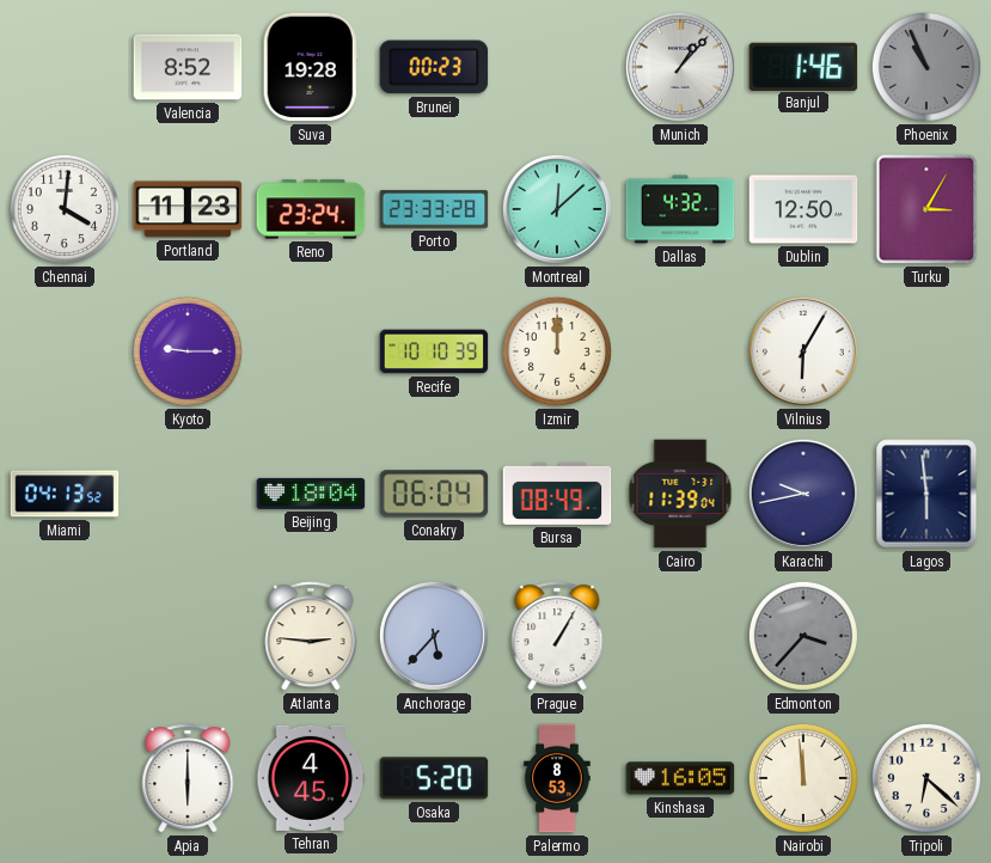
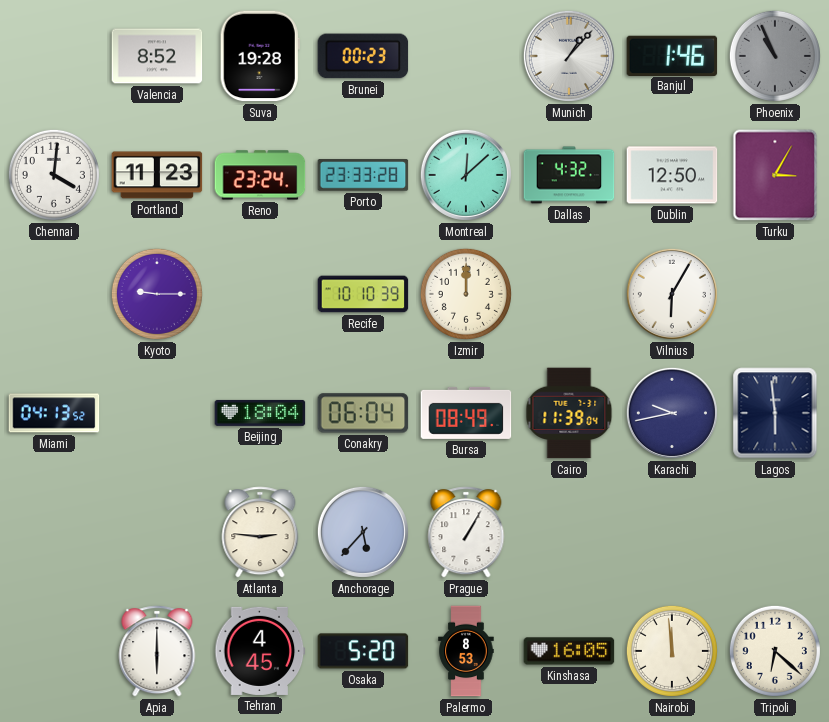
Edmonton: 3:37 -> none (803, 636)
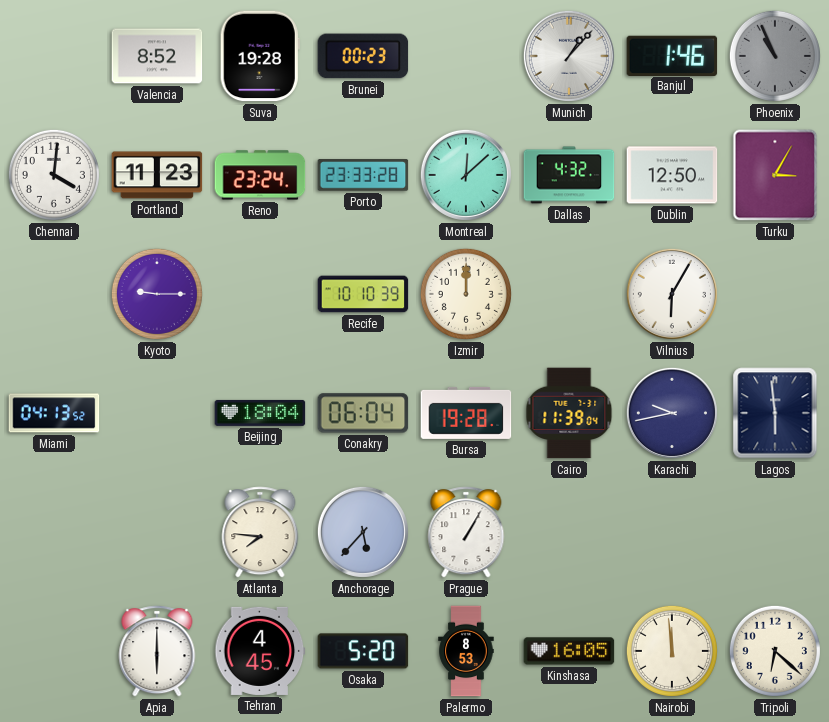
Bursa: 08:49 -> 19:28 (466, 413)
Atlanta: 2:46 -> 7:46 (260, 532)
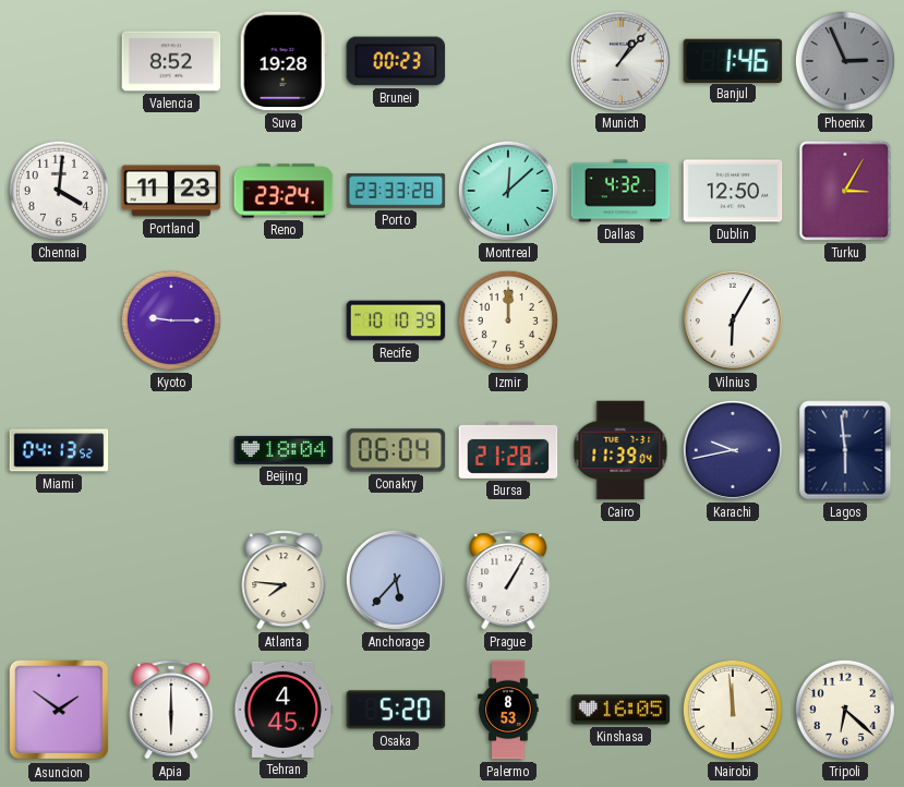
Phoenix: 10:56 -> 2:56 (845, 61)
Bursa: 19:28 -> 21:28 (508, 450)
Asuncion: none -> 1:51 (59, 710)
